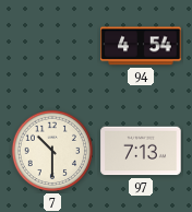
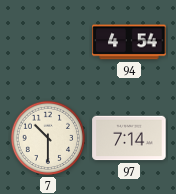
97: 7:13 -> 7:14 (129, 138)
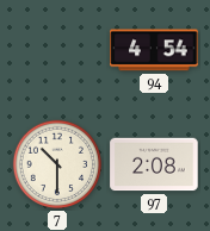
97: 7:14 -> 2:08 (154, 164)
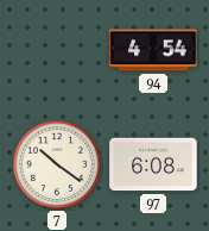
7: 10:30 -> 10:21 (57, 164)
97: 2:08 -> 6:08 (153, 164)
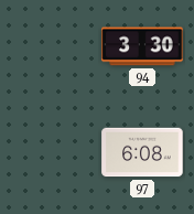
94: 4:54 -> 3:30 (142, 46)
7: 10:21 -> none (57, 164)
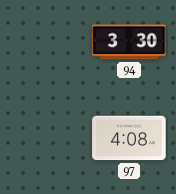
97: 6:08 -> 4:08 (129, 138)
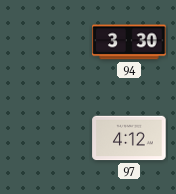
97: 4:08 -> 4:12 (129, 138)
